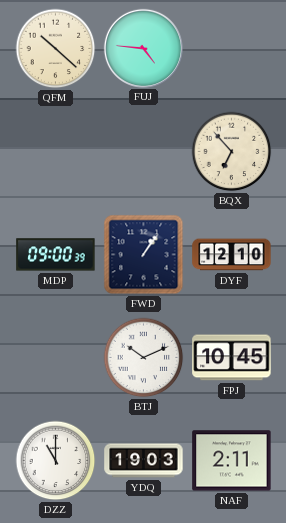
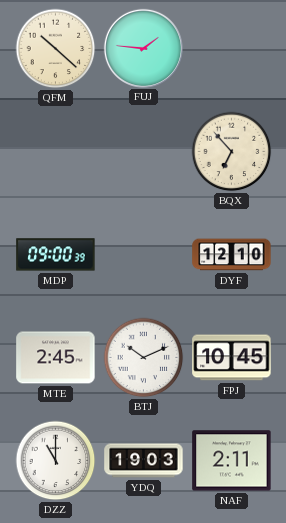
FUJ: 4:46 -> 1:46 (143, 48)
FWD: 1:06 -> none (144, 255)
MTE: none -> 2:45 (56, 358)
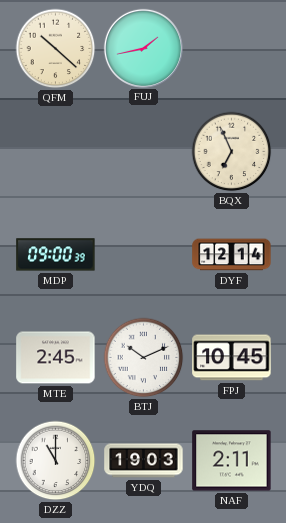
FUJ: 1:46 -> 1:43 (143, 48)
BQX: 6:53 -> 6:56 (232, 152)
DYF: 12:10 -> 12:14 (232, 255)
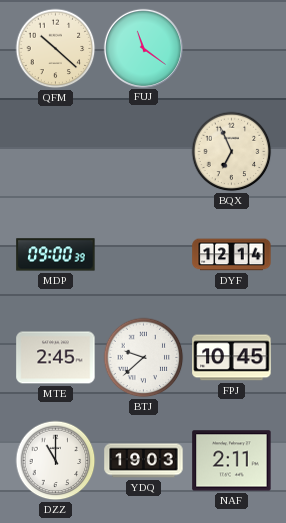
FUJ: 1:43 -> 11:21 (143, 48)
BTJ: 10:11 -> 9:38 (144, 358)
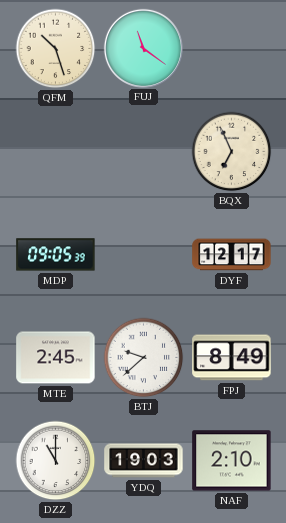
QFM: 10:22 -> 10:27 (56, 49)
MDP: 09:00 -> 09:05 (56, 255)
DYF: 12:14 -> 12:17 (232, 255)
FPJ: 10:45 -> 8:49 (232, 358)
NAF: 2:11 -> 2:10 (232, 461)
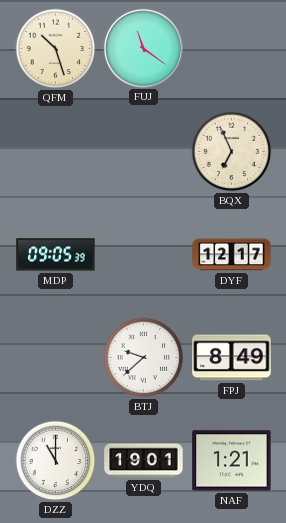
MTE: 2:45 -> none (56, 358)
YDQ: 19:03 -> 19:01 (144, 461)
NAF: 2:10 -> 1:21 (232, 461)
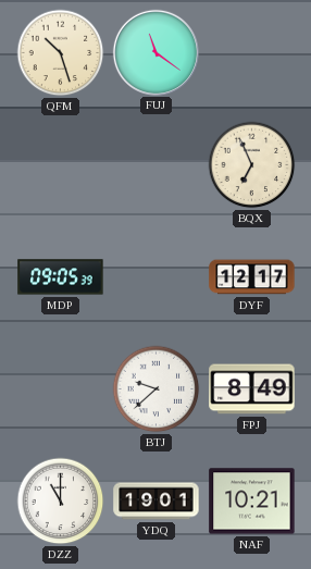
NAF: 1:21 -> 10:21 (252, 502)
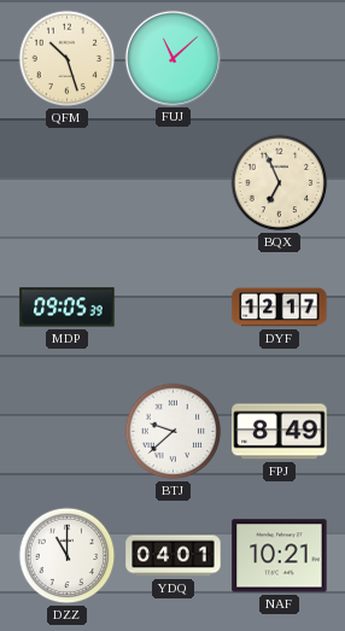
FUJ: 11:21 -> 11:08 (172, 58)
YDQ: 19:01 -> 04:01 (174, 556)
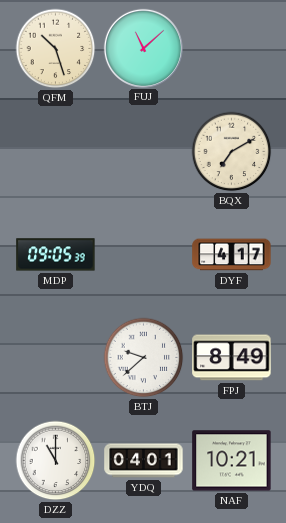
BQX: 6:56 -> 7:10 (232, 152)
DYF: 12:17 -> 4:17 (232, 255)
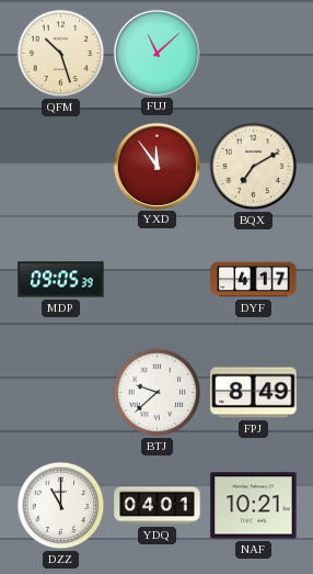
YXD: none -> 11:54 (156, 166)
